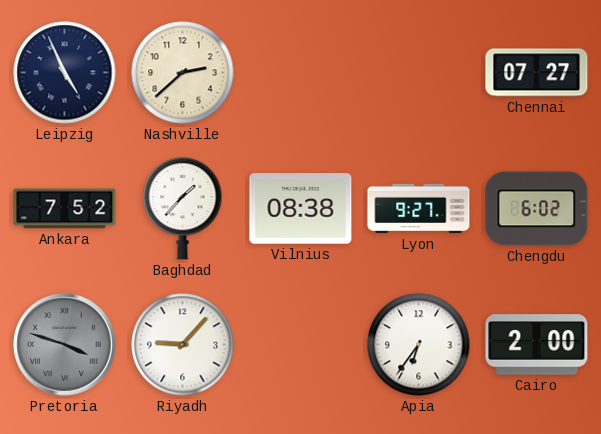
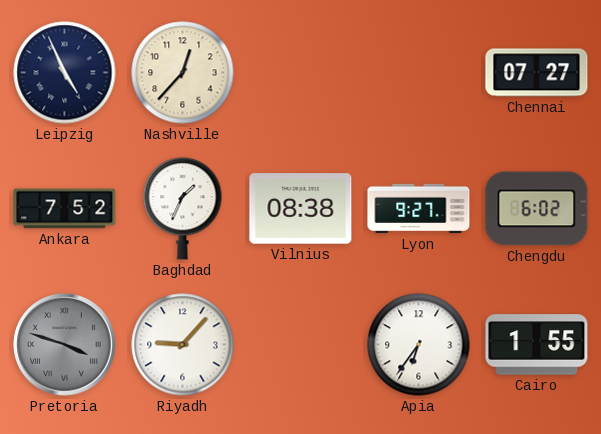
Nashville: 2:38 -> 12:37 (183, 73)
Baghdad: 1:37 -> 1:34 (183, 209)
Cairo: 2:00 -> 1:55 (537, 345)
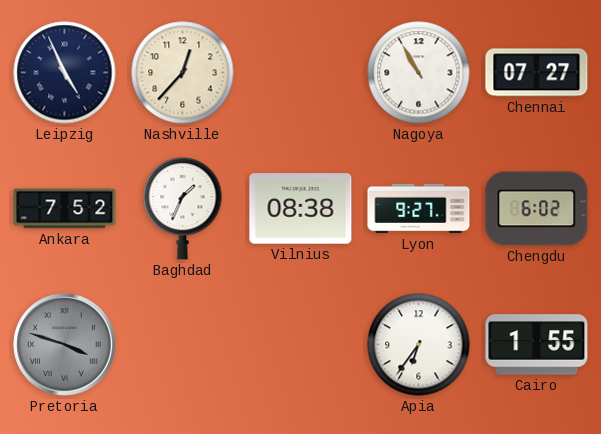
Nagoya: none -> 10:55 (419, 73)
Riyadh: 9:07 -> none (183, 345)
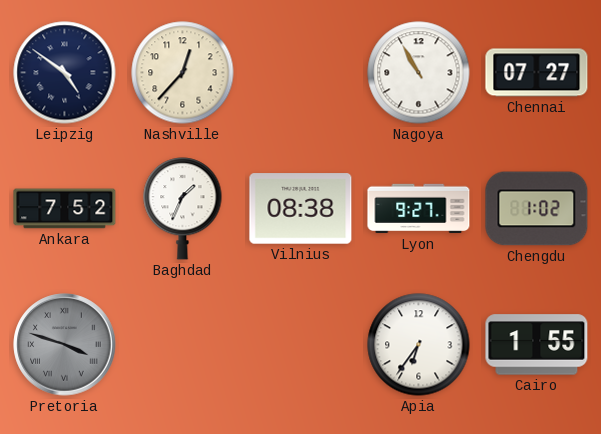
Leipzig: 4:56 -> 4:51 (65, 73)
Chengdu: 6:02 -> 1:02 (537, 209)
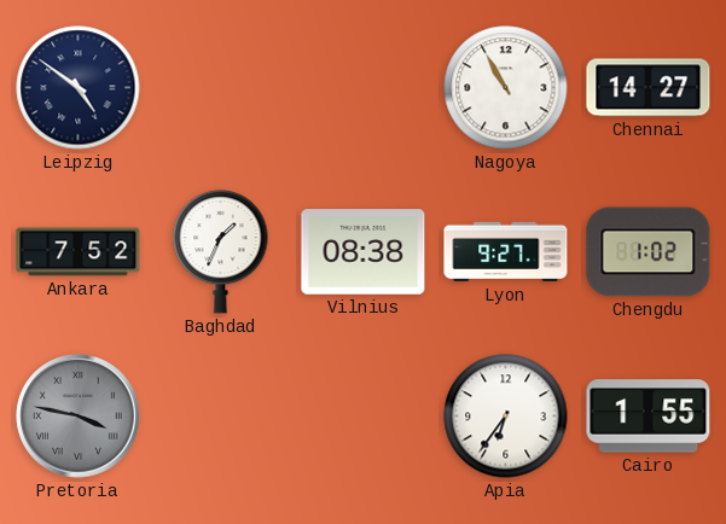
Nashville: 12:37 -> none (183, 73)
Chennai: 07:27 -> 14:27 (649, 88)
Pretoria: 3:48 -> 3:47 (79, 417)
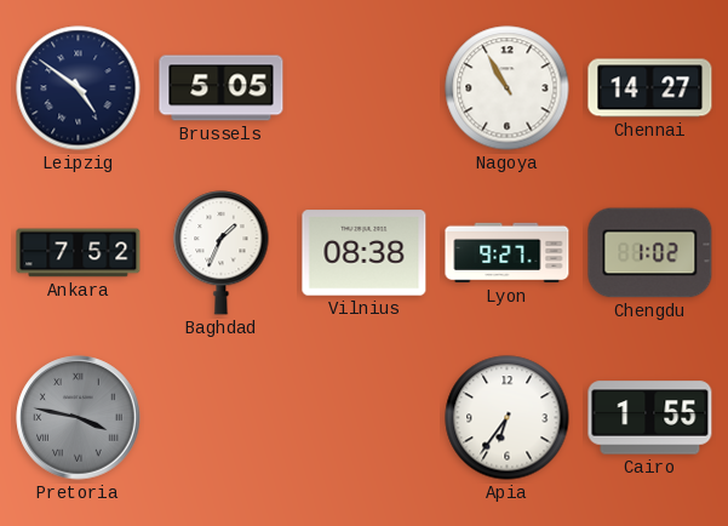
Brussels: none -> 5:05 (222, 88)
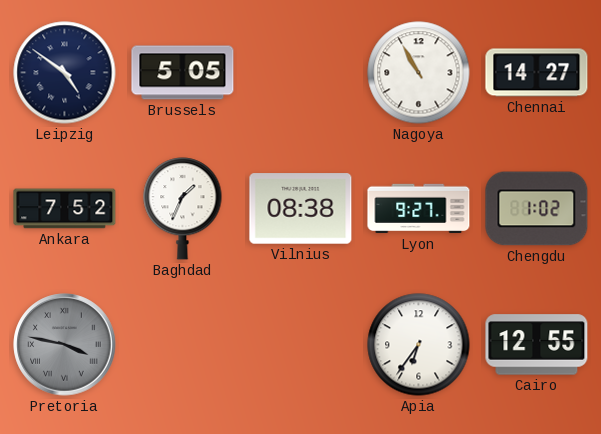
Cairo: 1:55 -> 12:55 (537, 345)
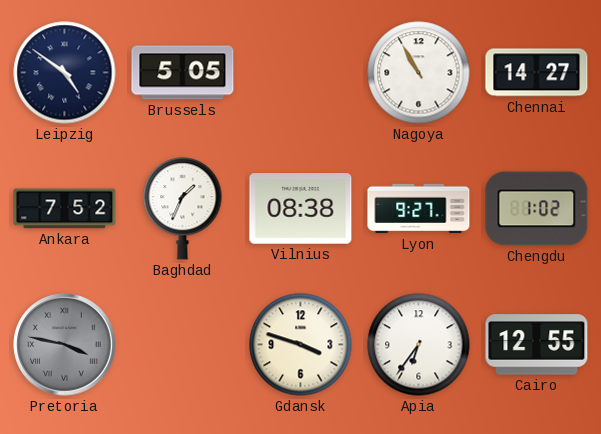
Gdansk: none -> 3:48 (301, 345)
